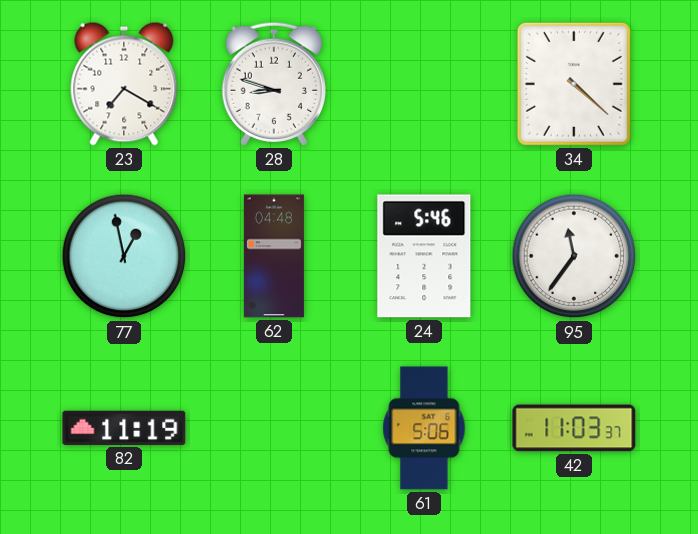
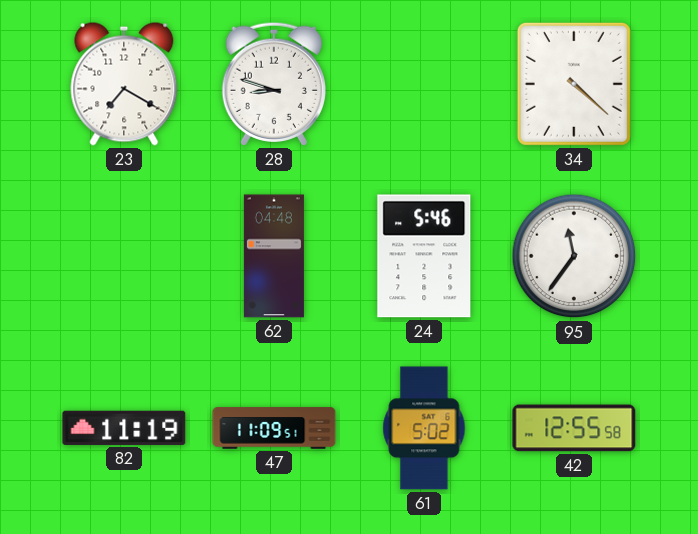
77: 12:58 -> none (124, 256)
47: none -> 11:09 (274, 428)
61: 5:06 -> 5:02 (424, 428)
42: 11:03 -> 12:55 (574, 428)
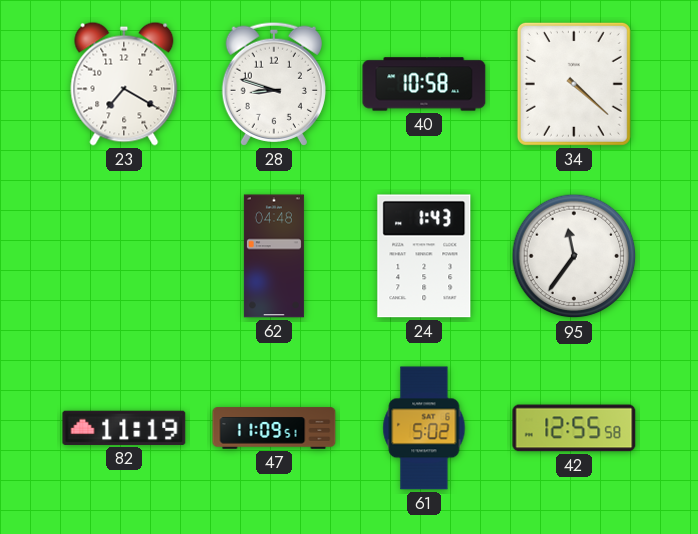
40: none -> 10:58 (424, 84)
24: 5:46 -> 1:43 (424, 256)
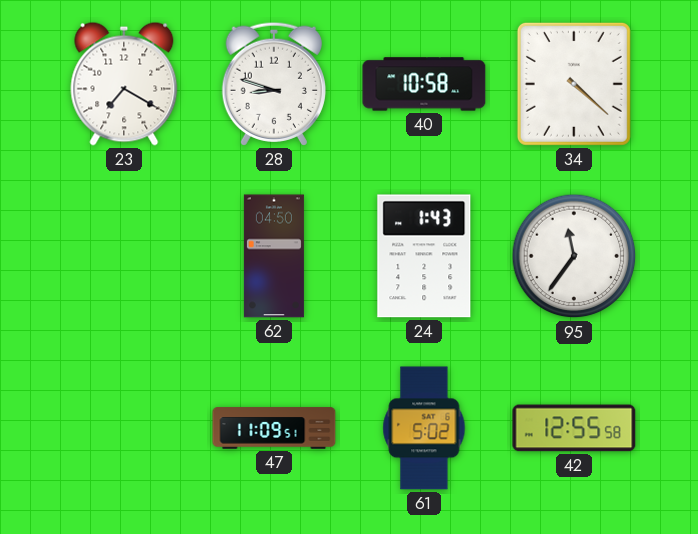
62: 04:48 -> 04:50 (274, 256)
82: 11:19 -> none (124, 428)
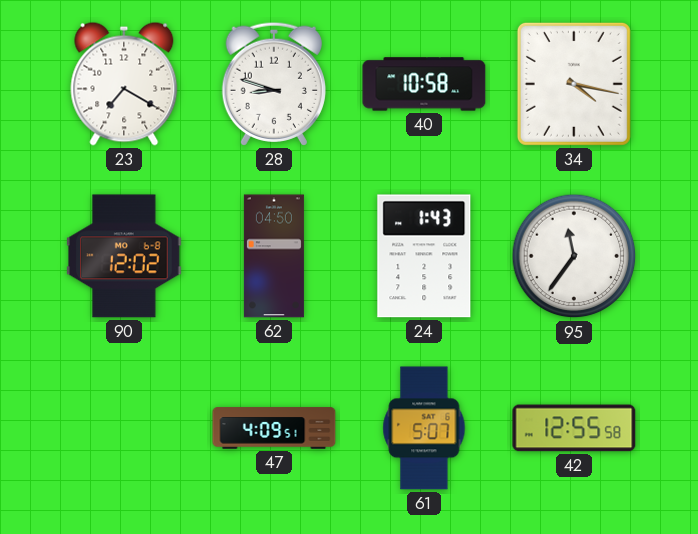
34: 4:22 -> 4:17 (574, 84)
90: none -> 12:02 (125, 256)
47: 11:09 -> 4:09 (274, 428)
61: 5:02 -> 5:07 (424, 428)
